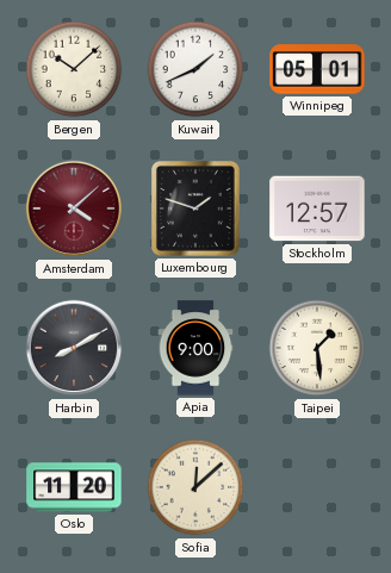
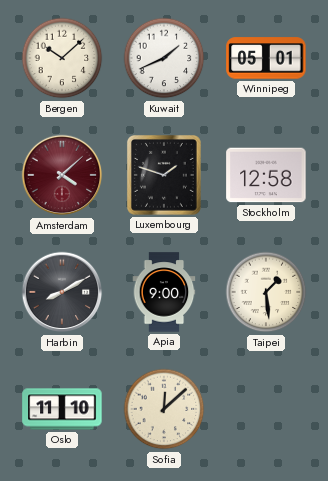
Stockholm: 12:57 -> 12:58 (266, 175)
Oslo: 11:20 -> 11:10 (62, 409)
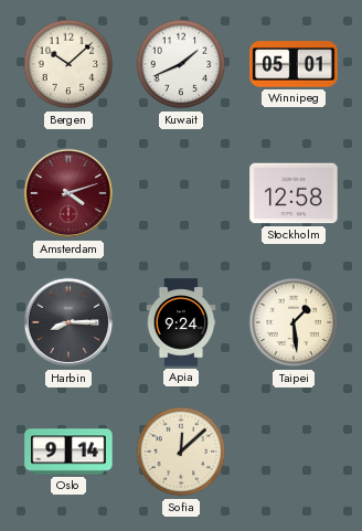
Amsterdam: 4:08 -> 4:12 (68, 193)
Luxembourg: 1:48 -> none (164, 175)
Harbin: 8:10 -> 8:15 (68, 322)
Apia: 9:00 -> 9:24 (181, 322)
Oslo: 11:10 -> 9:14 (68, 452)
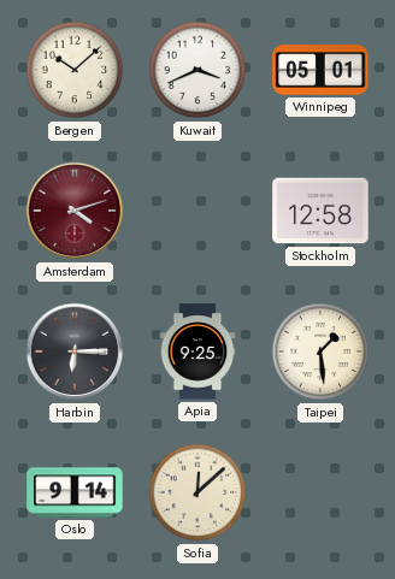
Kuwait: 1:41 -> 3:41 (197, 70)
Harbin: 8:15 -> 6:15 (75, 351)
Apia: 9:24 -> 9:25 (197, 351)
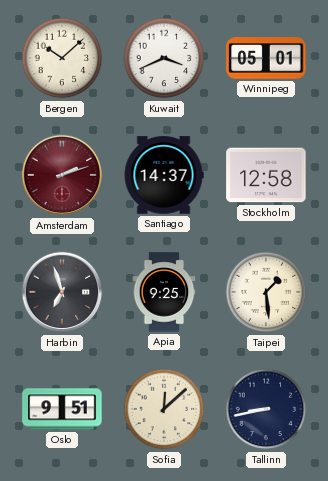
Amsterdam: 4:12 -> 2:12 (62, 175)
Santiago: none -> 14:37 (164, 175)
Harbin: 6:15 -> 6:57 (62, 292)
Oslo: 9:14 -> 9:51 (62, 409)
Tallinn: none -> 8:43 (266, 409)
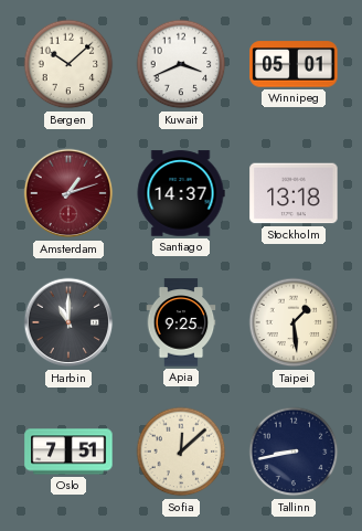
Amsterdam: 2:12 -> 1:12 (68, 193)
Stockholm: 12:58 -> 13:18 (294, 193)
Harbin: 6:57 -> 11:00 (68, 322)
Oslo: 9:51 -> 7:51 (68, 452)
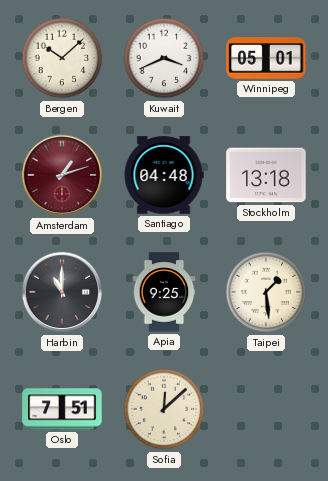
Santiago: 14:37 -> 04:48 (164, 175)
Tallinn: 8:43 -> none (294, 452)
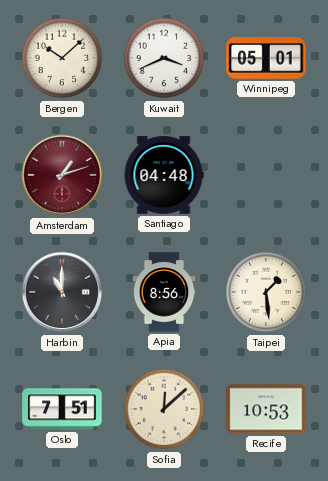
Stockholm: 13:18 -> none (266, 175)
Apia: 9:25 -> 8:56 (164, 292)
Recife: none -> 10:53 (266, 409)
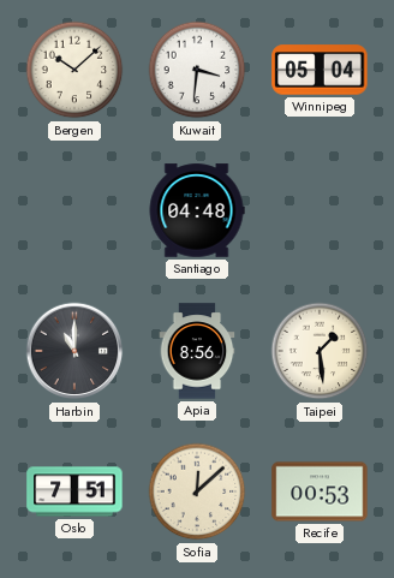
Kuwait: 3:41 -> 3:31 (197, 70)
Winnipeg: 05:01 -> 05:04 (320, 70)
Amsterdam: 1:12 -> none (62, 175)
Recife: 10:53 -> 00:53 (320, 491)
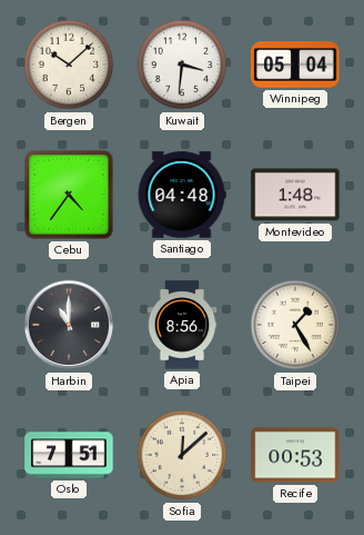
Cebu: none -> 4:36 (69, 195)
Montevideo: none -> 1:48 (295, 195)
Taipei: 1:29 -> 1:25 (295, 325)
